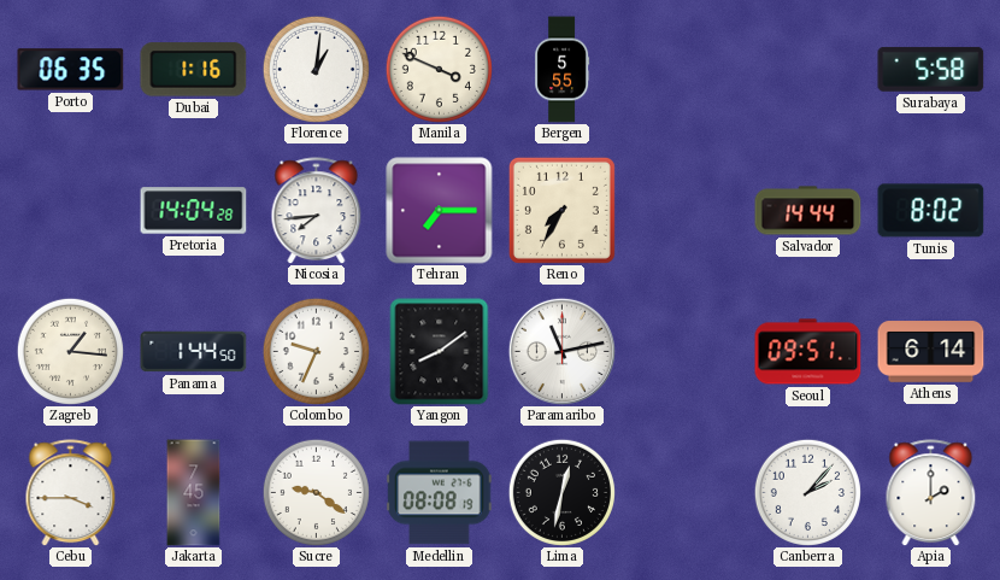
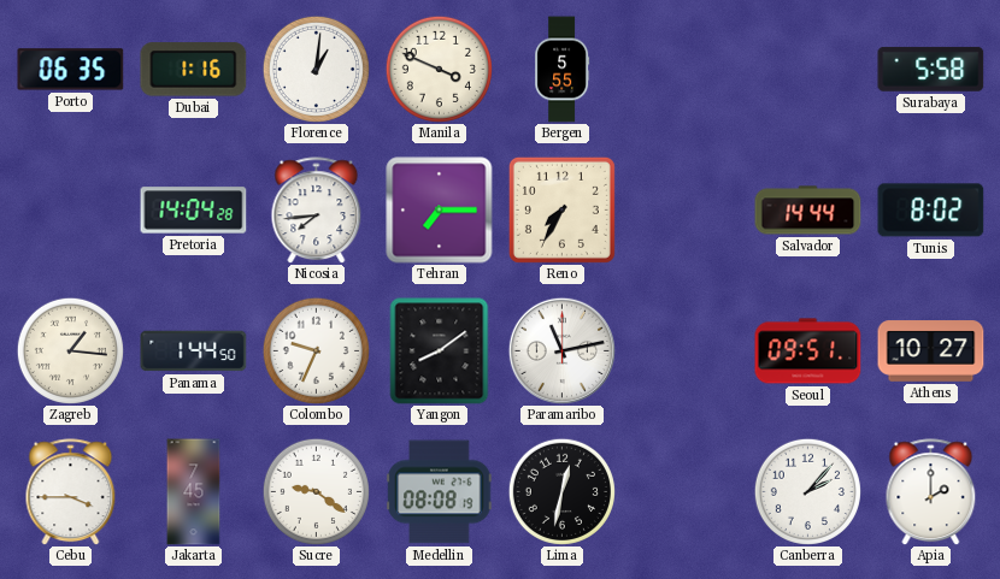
Athens: 6:14 -> 10:27 (931, 351)
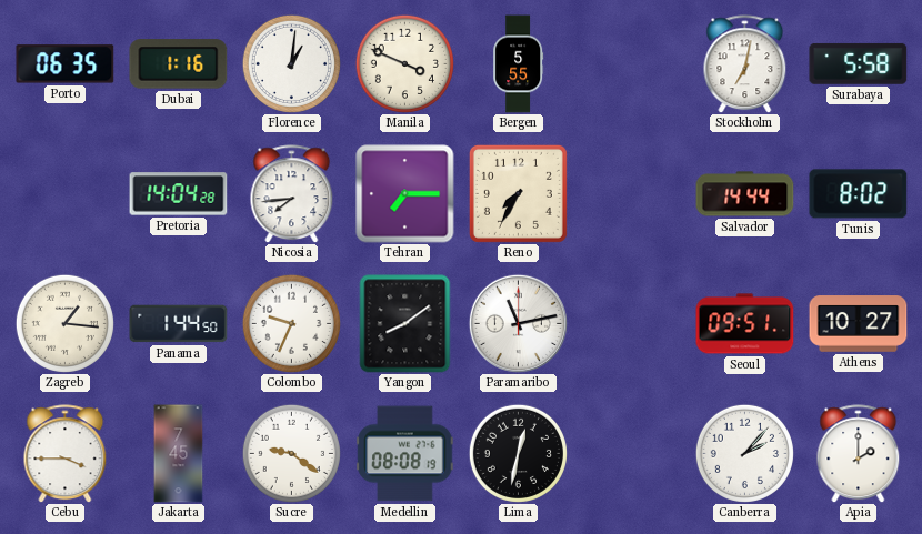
Stockholm: none -> 7:02 (745, 64)
